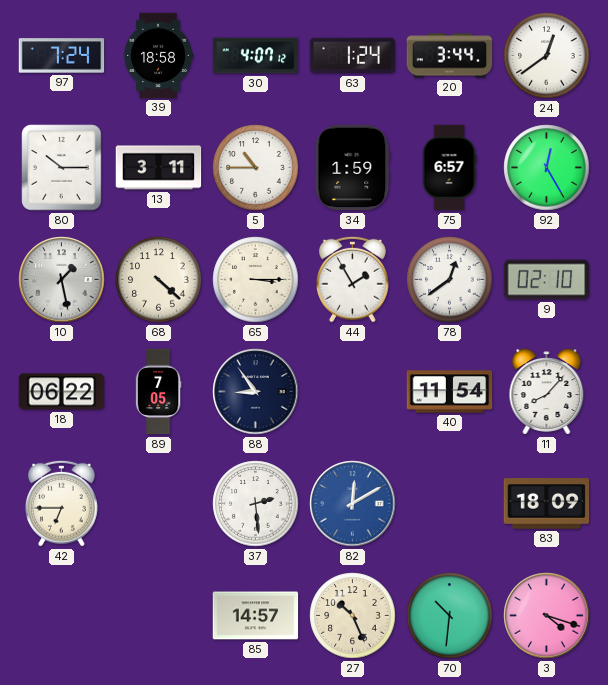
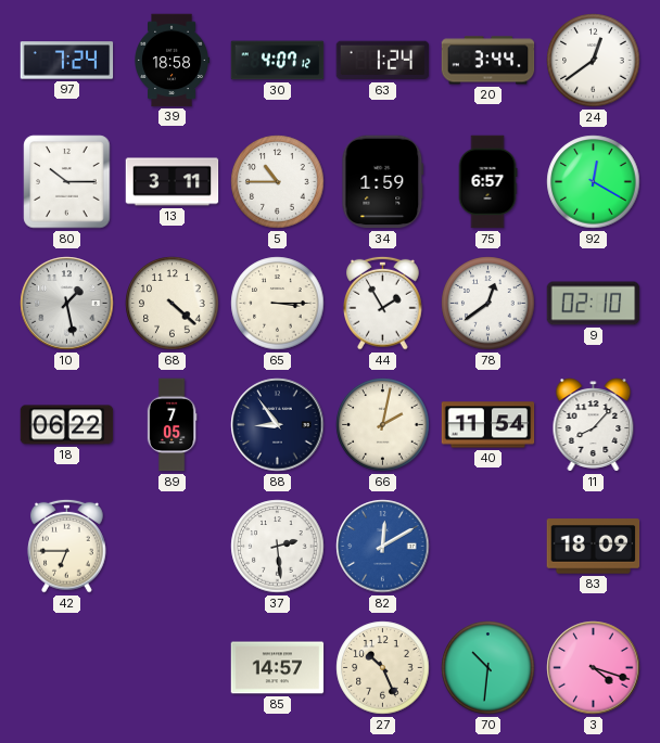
92: 12:25 -> 12:20 (594, 182)
66: none -> 2:02 (383, 425)
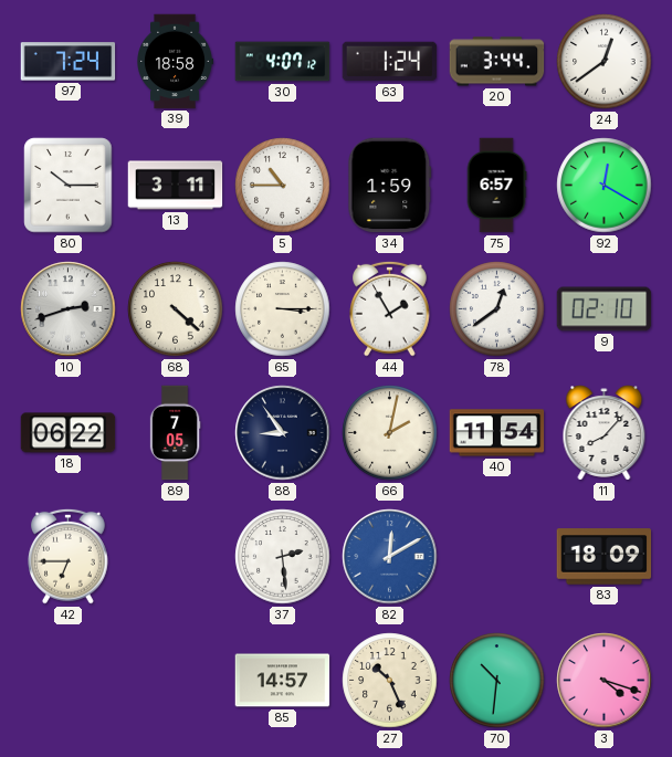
10: 1:28 -> 2:42 (69, 309)
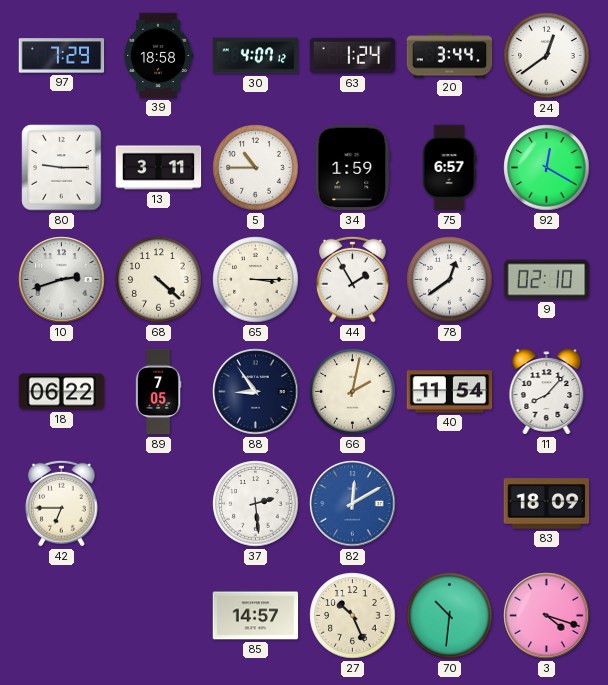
97: 7:24 -> 7:29 (62, 56)
80: 10:15 -> 9:15 (62, 168)
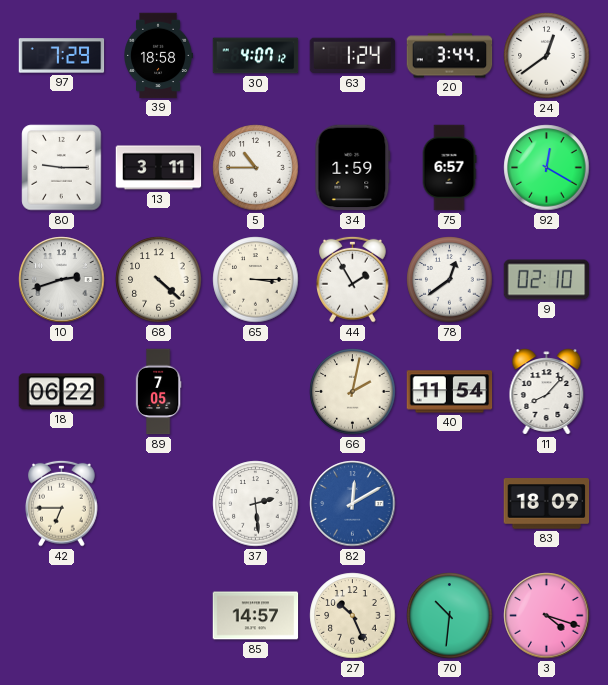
88: 8:54 -> none (256, 392)
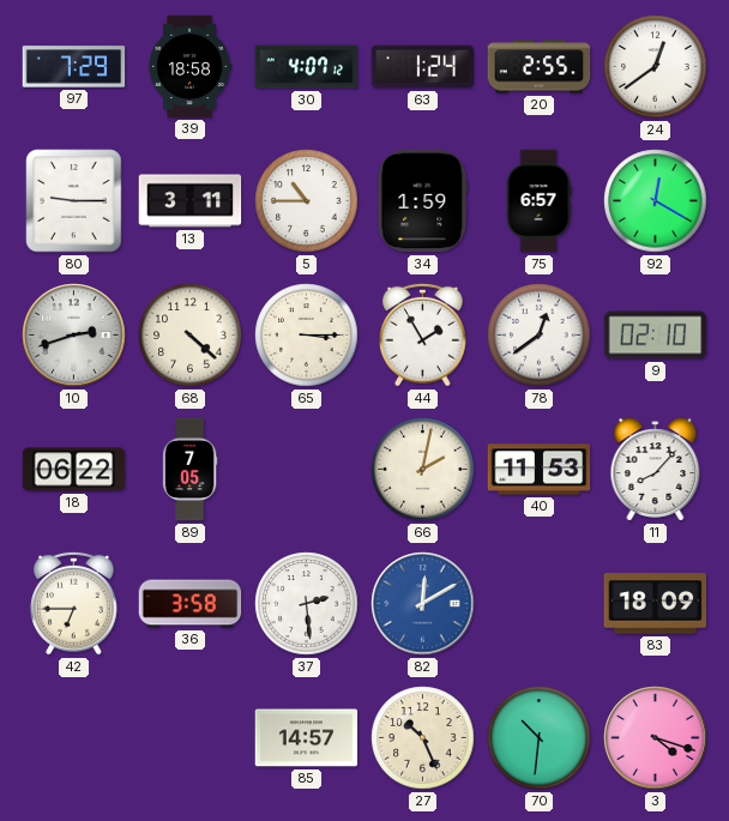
20: 3:44 -> 2:55 (540, 67)
40: 11:54 -> 11:53 (540, 470)
36: none -> 3:58 (191, 604)
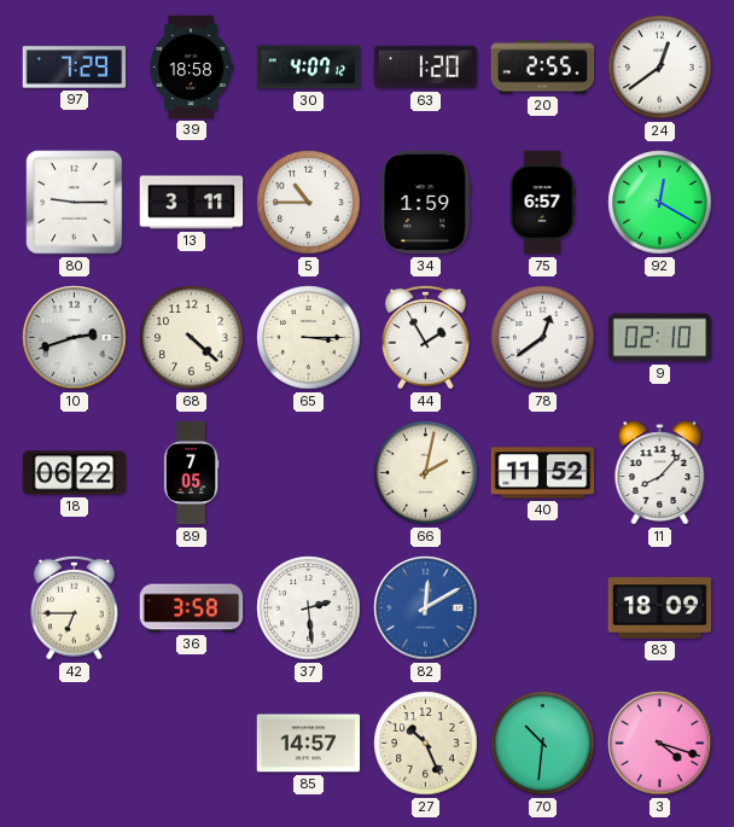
63: 1:24 -> 1:20 (426, 68)
40: 11:53 -> 11:52 (543, 473)
